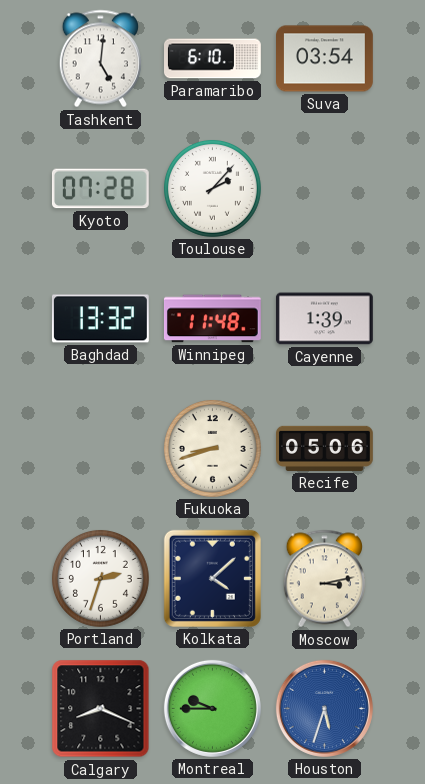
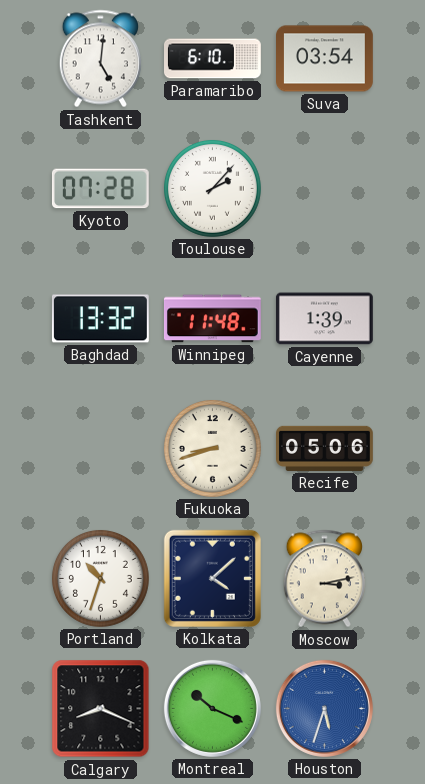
Portland: 2:33 -> 10:33 (100, 578)
Montreal: 9:45 -> 10:19 (212, 708)
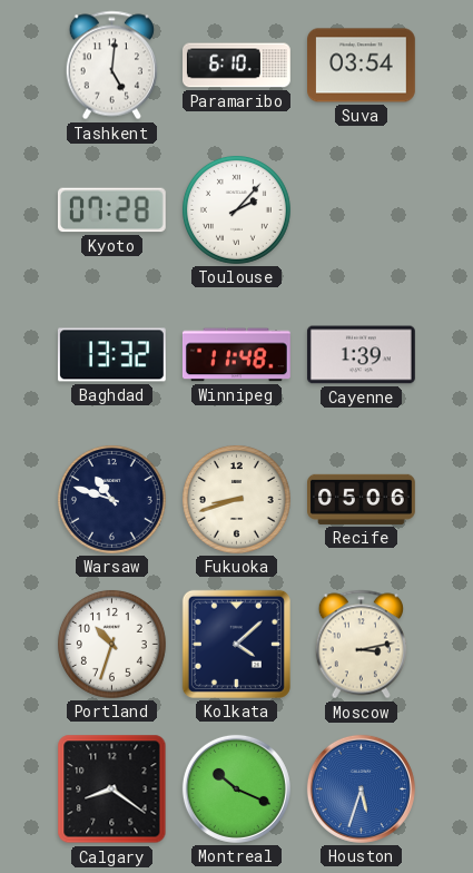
Warsaw: none -> 10:48 (111, 499)
Calgary: 8:19 -> 8:21 (112, 789)
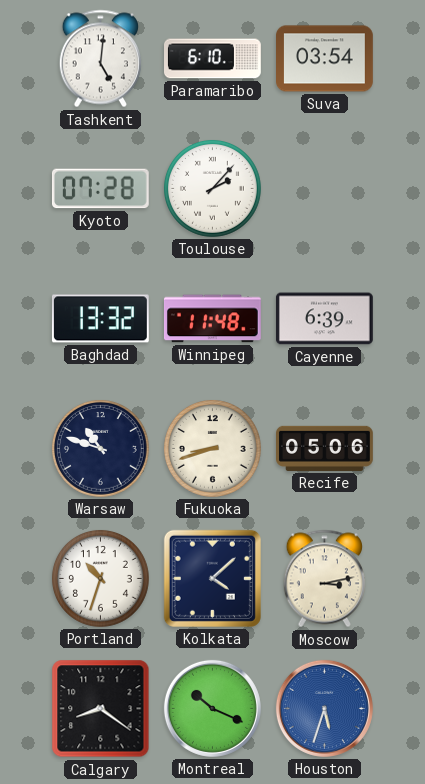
Cayenne: 1:39 -> 6:39 (324, 319)
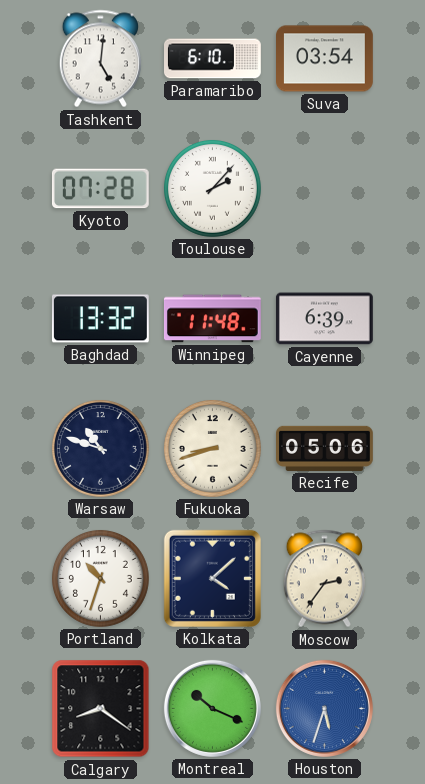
Moscow: 3:13 -> 2:36 (324, 579)
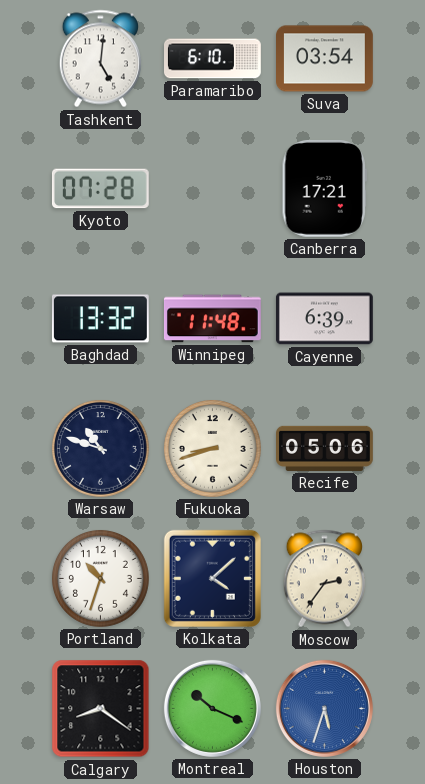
Toulouse: 2:07 -> none (212, 188)
Canberra: none -> 17:21 (324, 188)
